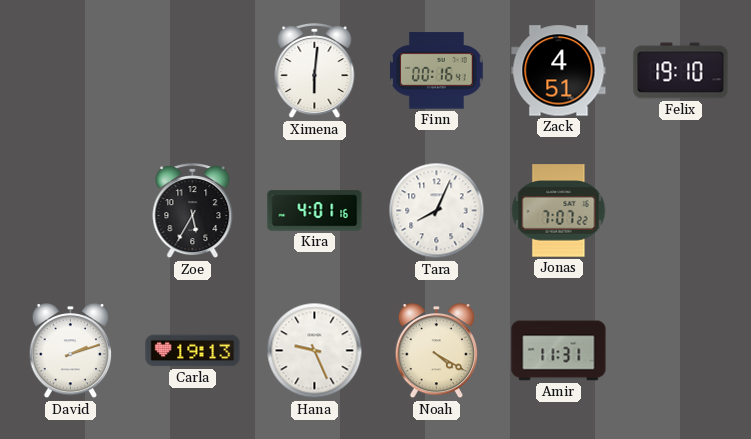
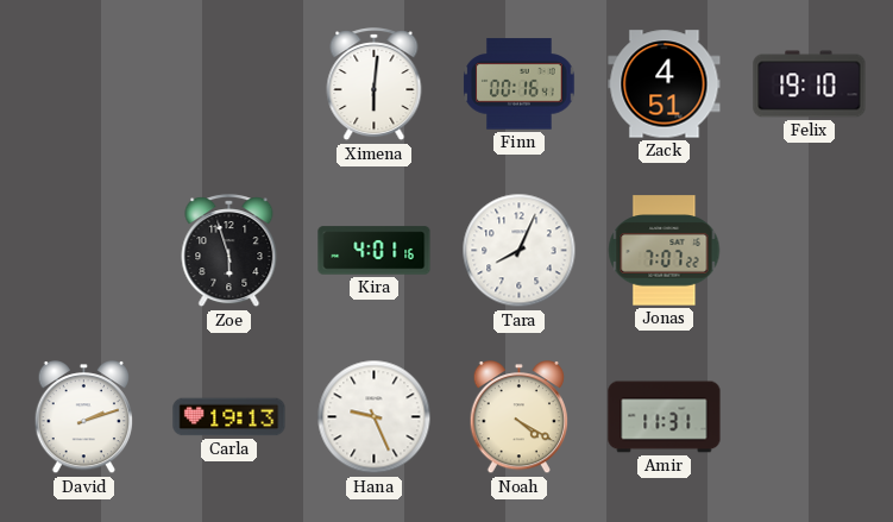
Zoe: 5:35 -> 5:57 (229, 251)
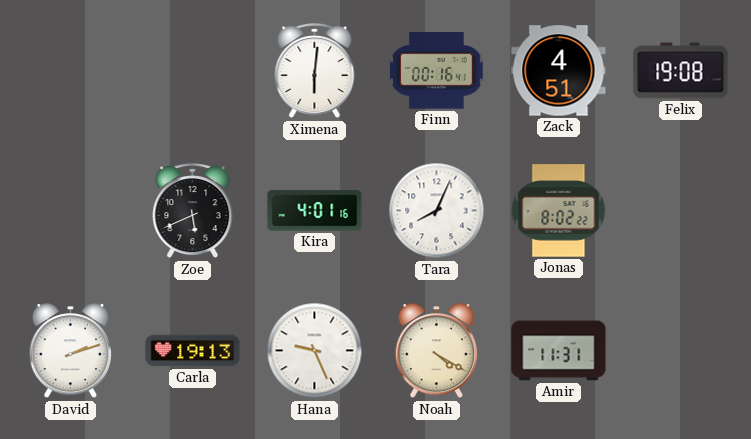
Felix: 19:10 -> 19:08 (681, 71)
Zoe: 5:57 -> 5:41 (193, 211)
Jonas: 7:07 -> 8:02 (559, 211)
